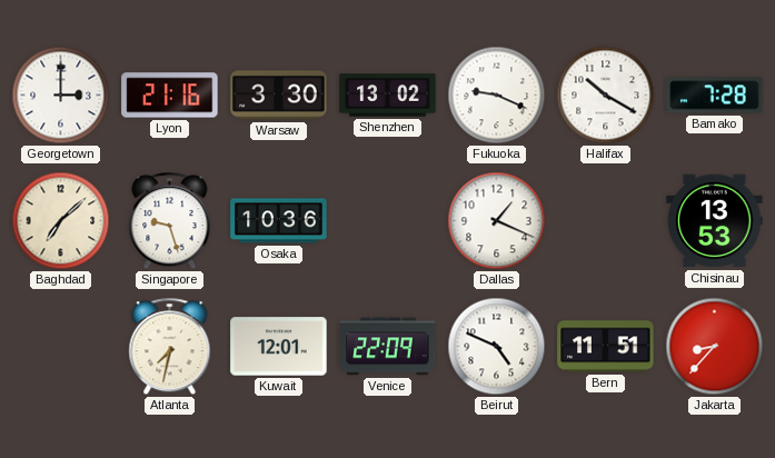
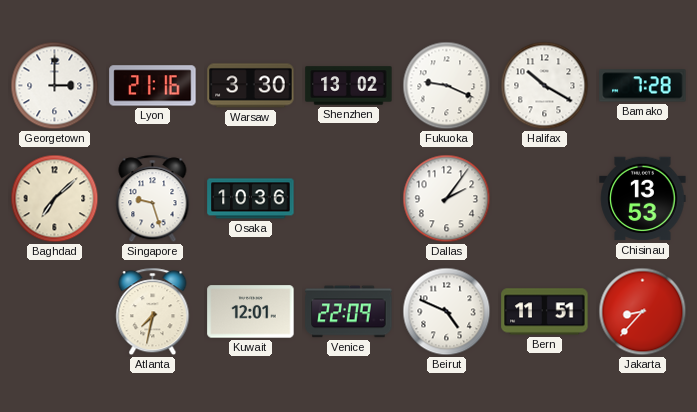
Dallas: 1:19 -> 2:06 (447, 199)
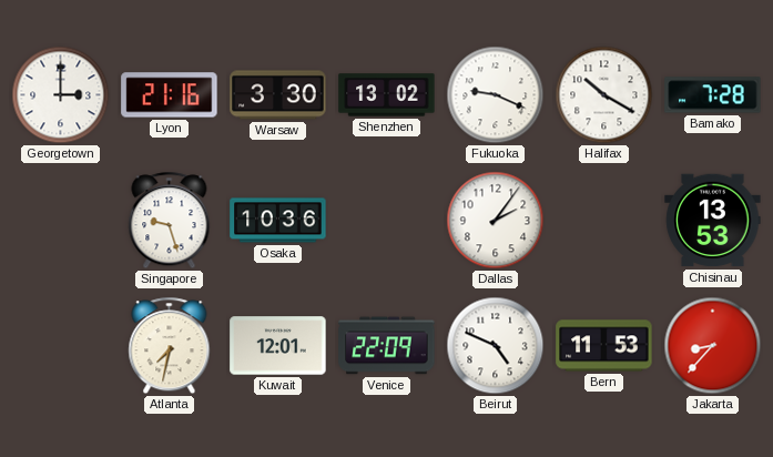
Baghdad: 7:08 -> none (55, 199)
Bern: 11:51 -> 11:53 (604, 346)
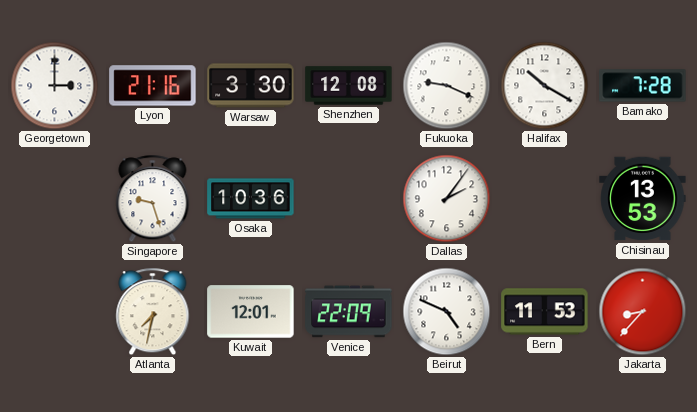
Shenzhen: 13:02 -> 12:08 (349, 86)
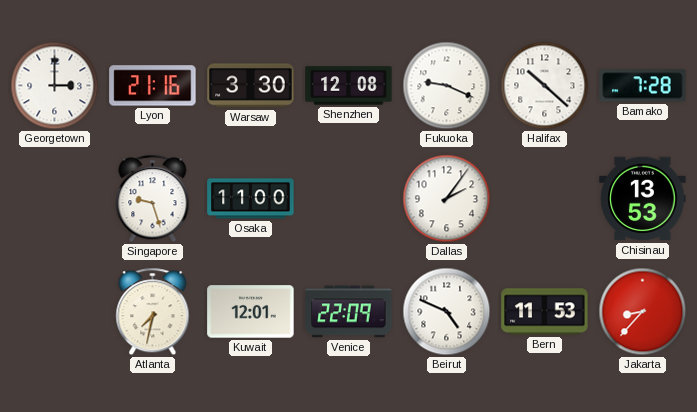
Halifax: 10:20 -> 10:22 (545, 86)
Osaka: 10:36 -> 11:00 (251, 199)
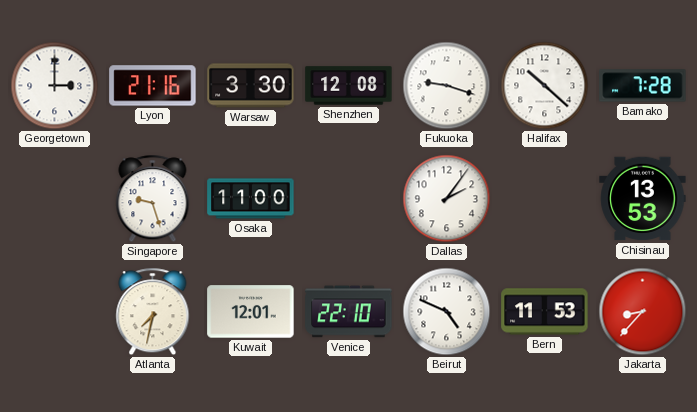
Fukuoka: 9:19 -> 9:18 (447, 86)
Venice: 22:09 -> 22:10 (349, 312)
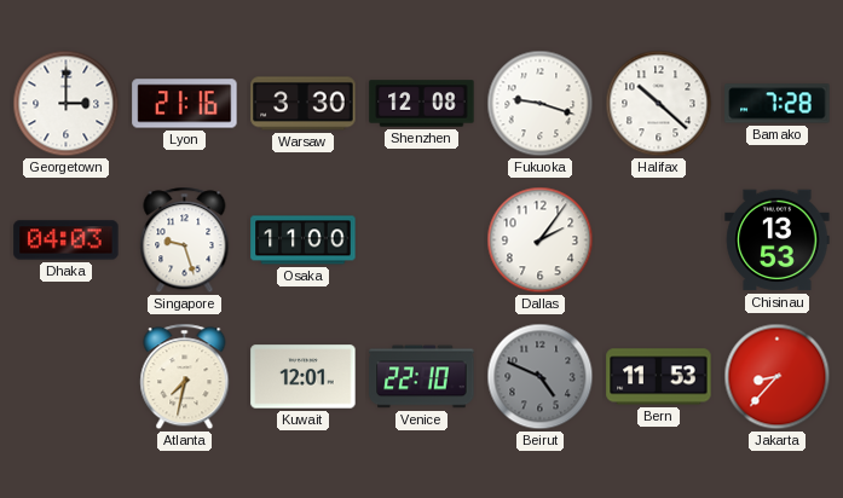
Dhaka: none -> 04:03 (67, 241)
Beirut dial: white -> grey (541, 377)
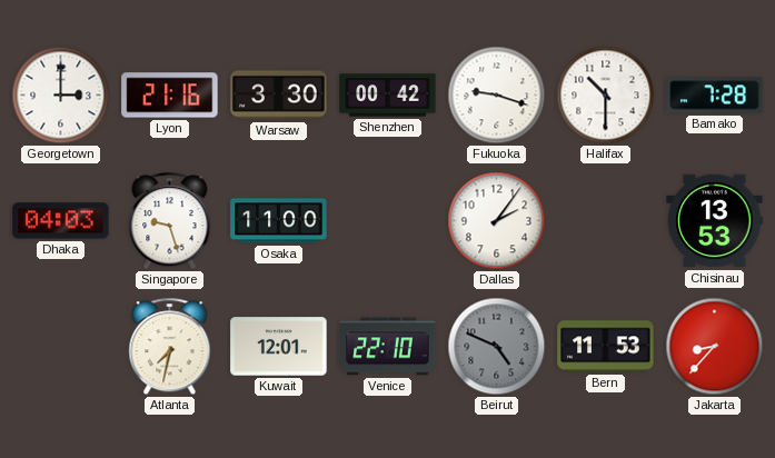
Shenzhen: 12:08 -> 00:42 (388, 96)
Halifax: 10:22 -> 10:30 (606, 96)
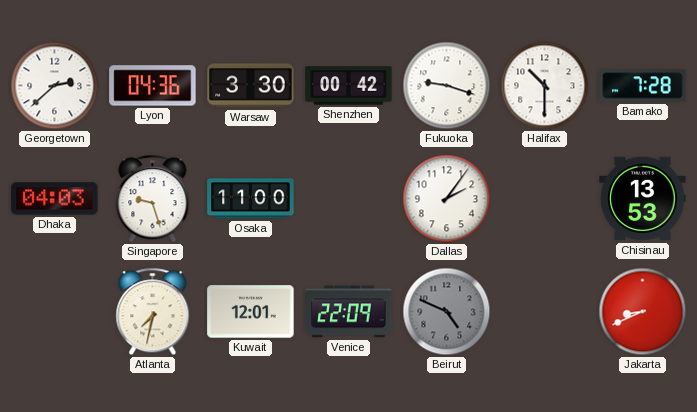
Georgetown: 3:00 -> 2:38 (55, 86)
Lyon: 21:16 -> 04:36 (153, 86)
Venice: 22:10 -> 22:09 (349, 312)
Bern: 11:53 -> none (606, 347)
Jakarta: 8:37 -> 8:41 (643, 312)
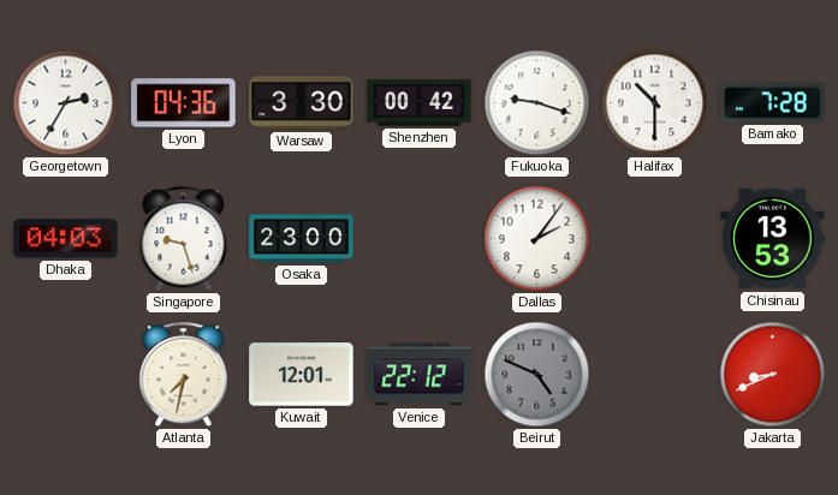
Georgetown: 2:38 -> 2:35 (66, 103)
Osaka: 11:00 -> 23:00 (302, 239)
Venice: 22:09 -> 22:12 (420, 375)
